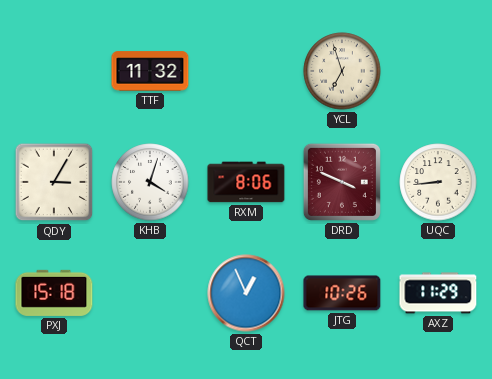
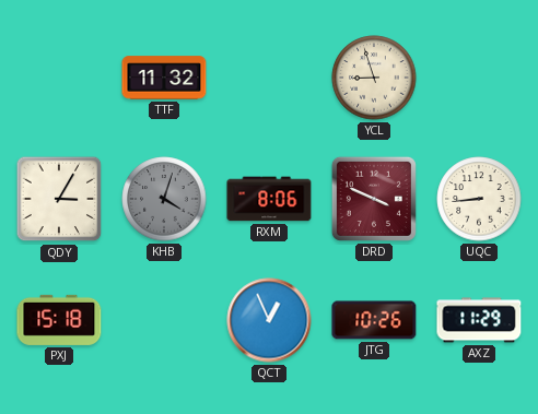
YCL: 6:57 -> 8:57 (374, 78)
KHB dial: white -> grey (164, 199)
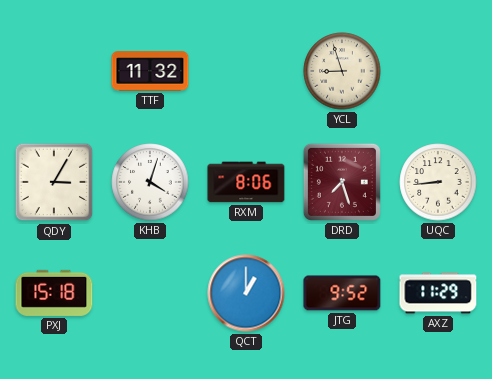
KHB dial: grey -> white (150, 182)
DRD: 3:49 -> 7:27 (342, 182)
QCT: 12:56 -> 1:00 (246, 293)
JTG: 10:26 -> 9:52 (342, 293)
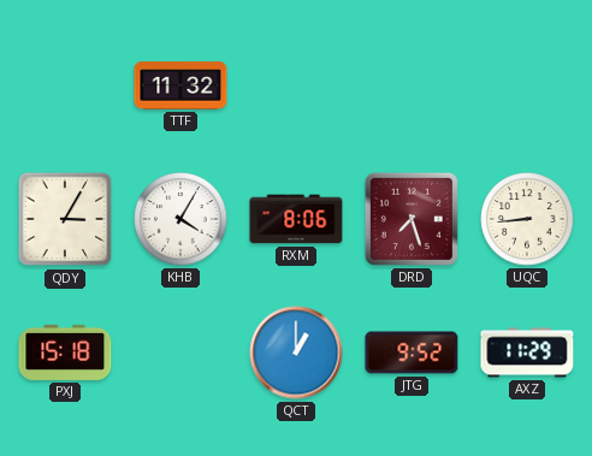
YCL: 8:57 -> none (342, 71)
KHB: 4:03 -> 4:05 (180, 219)
